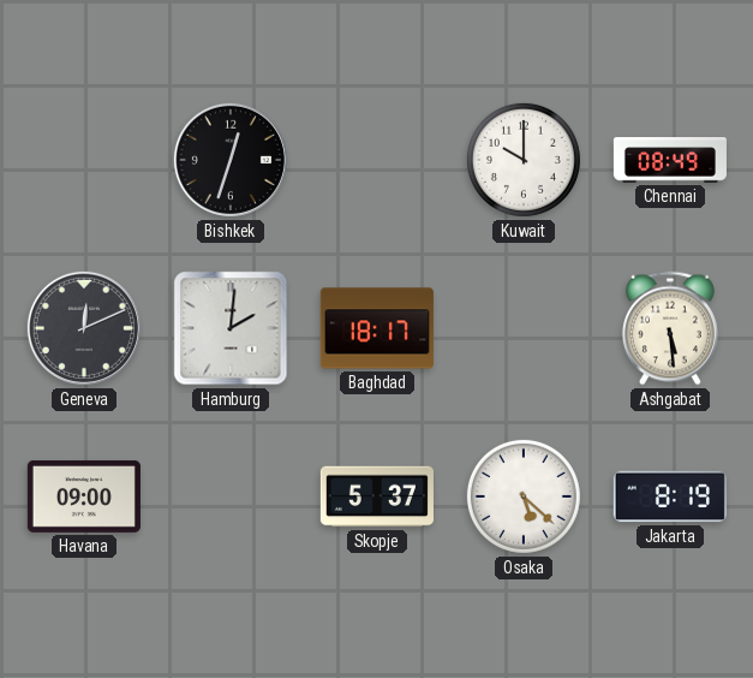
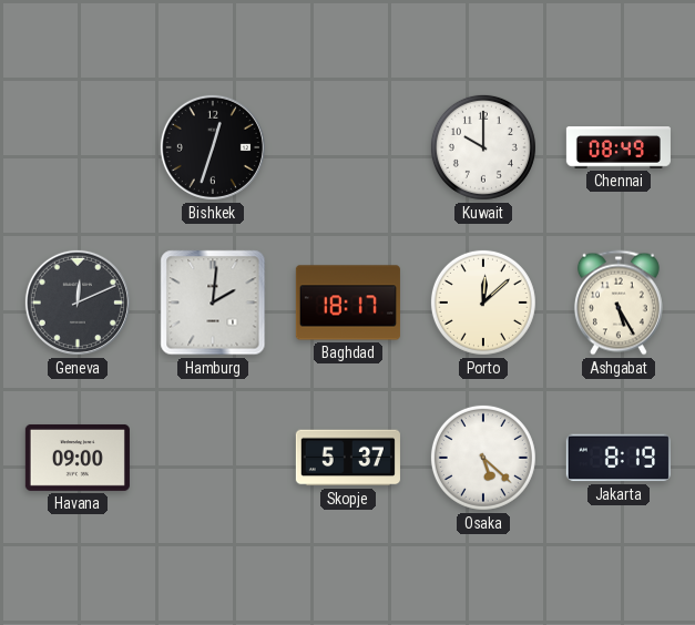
Porto: none -> 12:08 (483, 303)
Ashgabat: 5:29 -> 5:25 (619, 303)
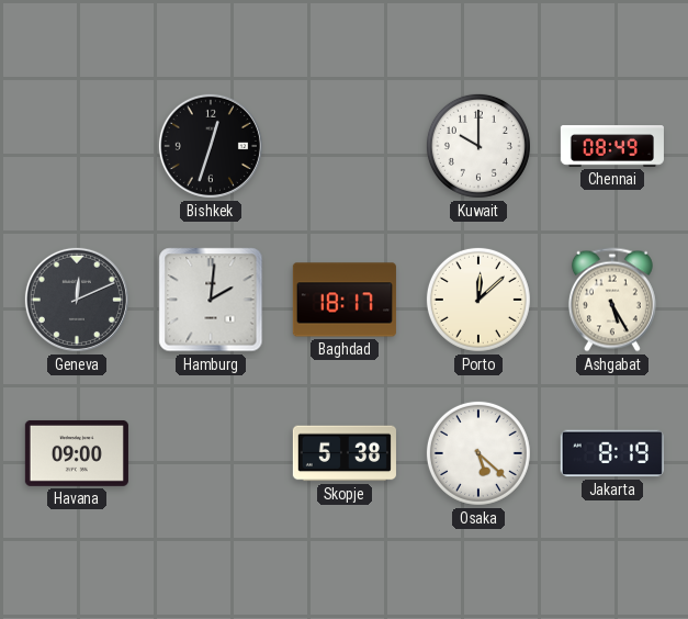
Skopje: 5:37 -> 5:38 (345, 453)
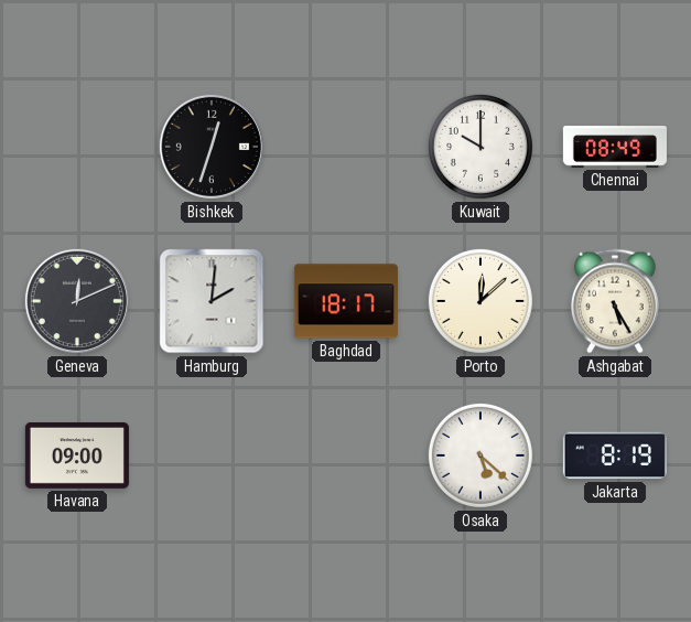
Skopje: 5:38 -> none (345, 453)
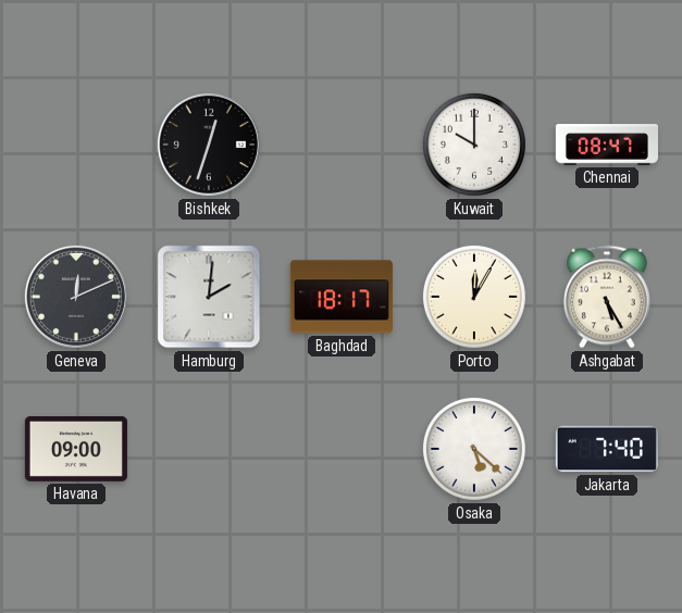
Chennai: 08:49 -> 08:47 (607, 145)
Porto: 12:08 -> 12:05 (474, 297)
Jakarta: 8:19 -> 7:40 (607, 449)
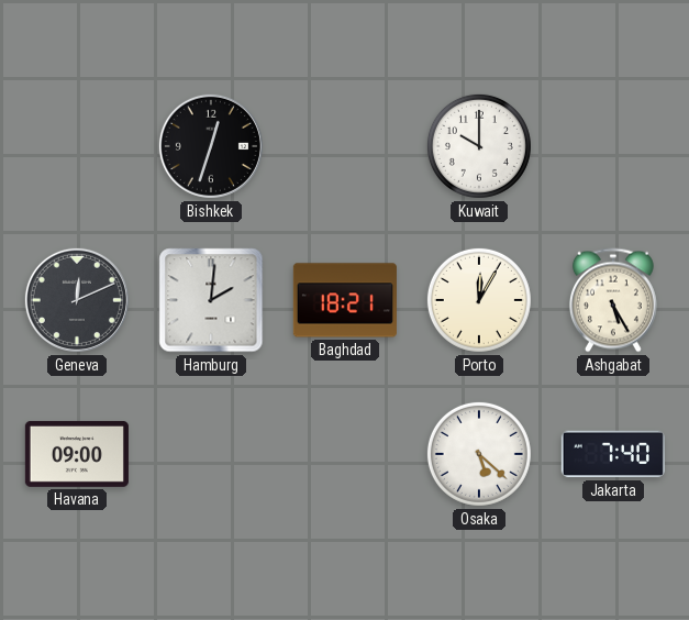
Chennai: 08:47 -> none (607, 145)
Baghdad: 18:17 -> 18:21 (345, 300)
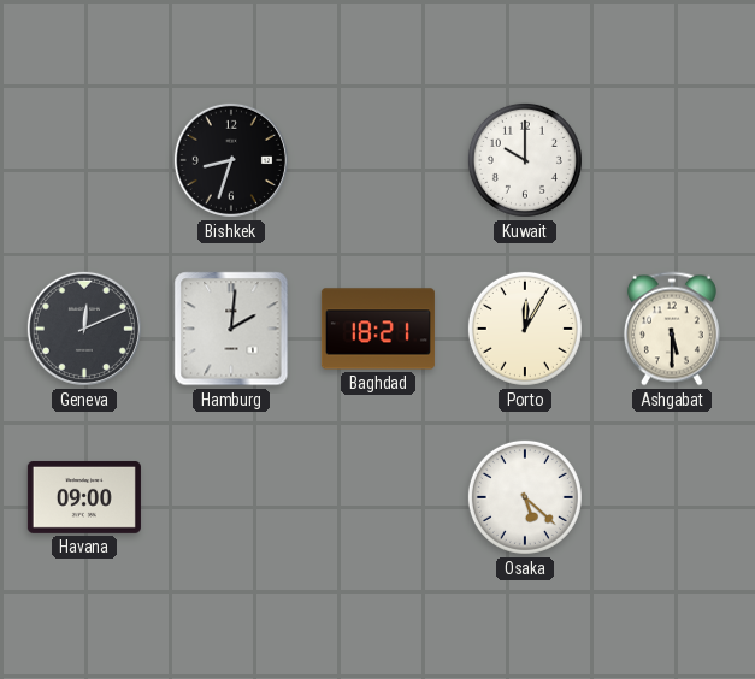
Bishkek: 12:33 -> 8:33 (231, 160)
Ashgabat: 5:25 -> 5:30 (672, 329)
Jakarta: 7:40 -> none (613, 454)
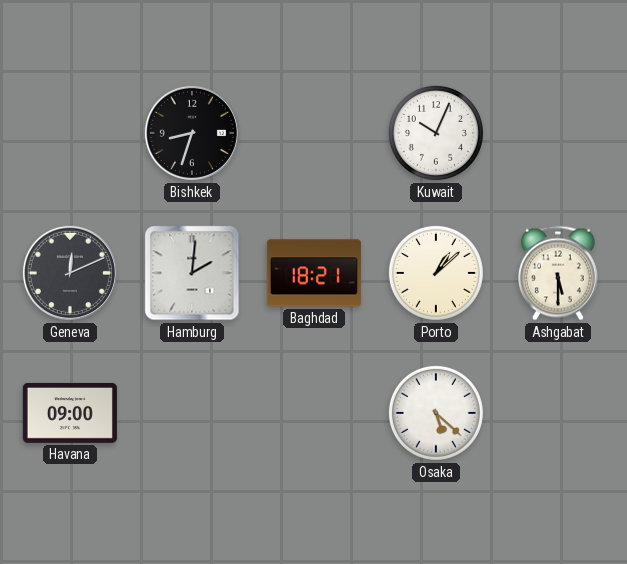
Kuwait: 10:00 -> 10:04 (436, 133)
Porto: 12:05 -> 1:08 (436, 273)
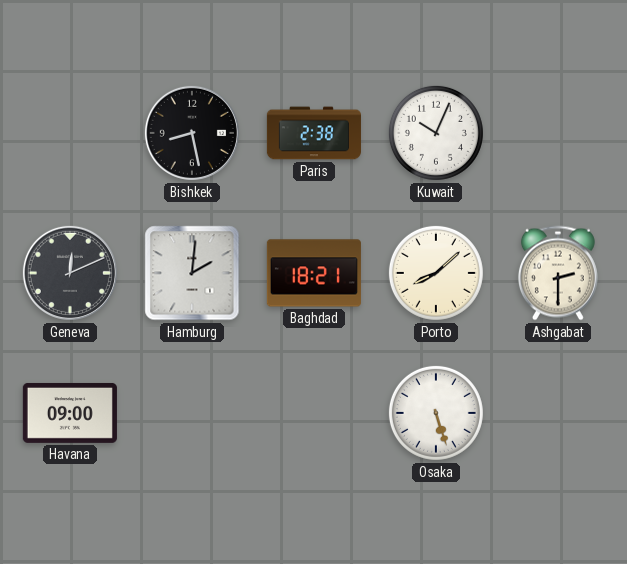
Bishkek: 8:33 -> 8:28 (192, 133)
Paris: none -> 2:38 (314, 133)
Porto: 1:08 -> 8:08 (436, 273)
Ashgabat: 5:30 -> 2:30 (558, 273)
Osaka: 5:22 -> 5:27 (436, 413)
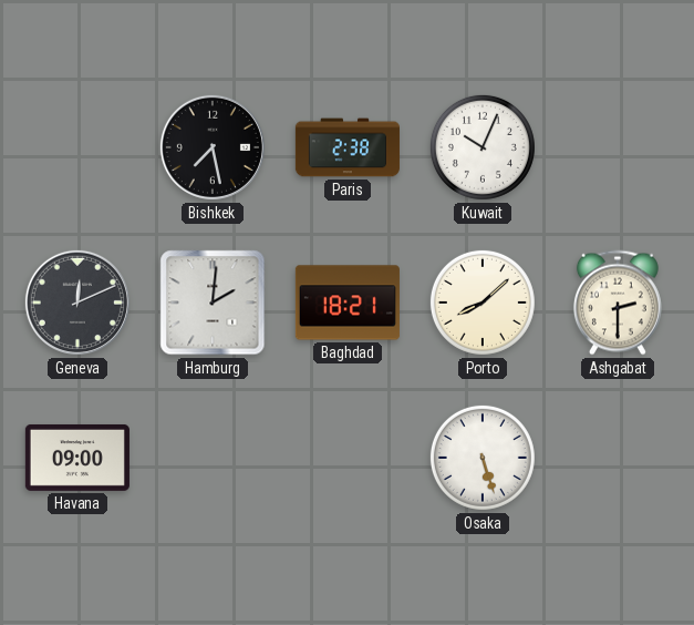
Bishkek: 8:28 -> 7:28 (213, 147)
